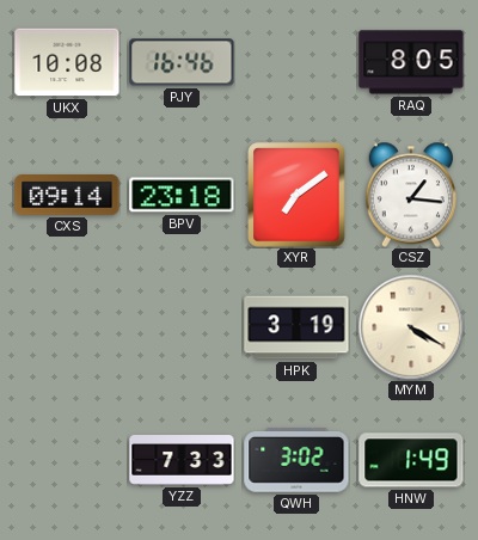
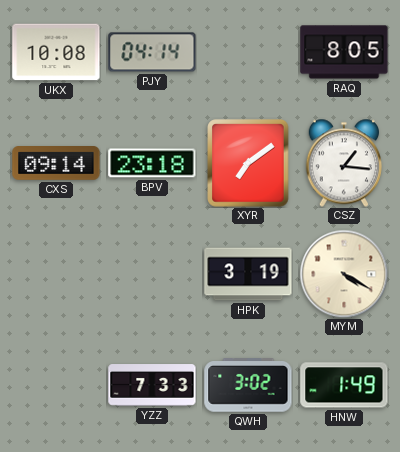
PJY: 16:46 -> 04:14 (152, 52)
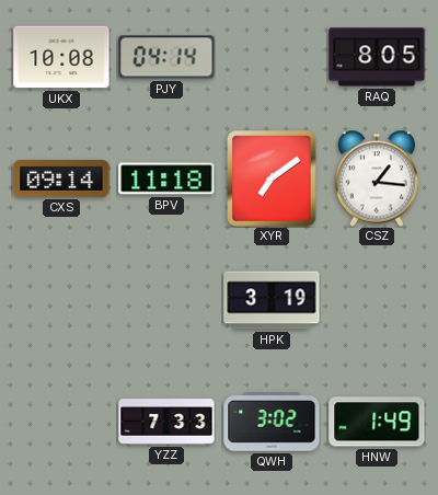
BPV: 23:18 -> 11:18 (166, 179)
MYM: 4:20 -> none (344, 274)
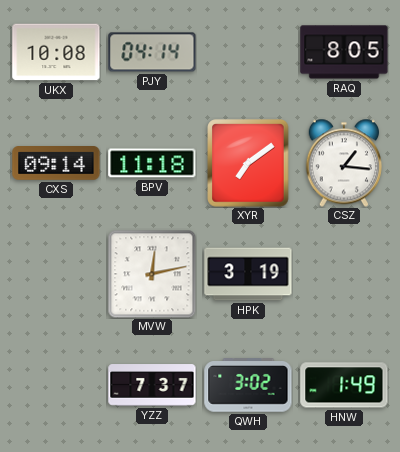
MVW: none -> 12:13 (152, 274)
YZZ: 7:33 -> 7:37 (152, 385)
